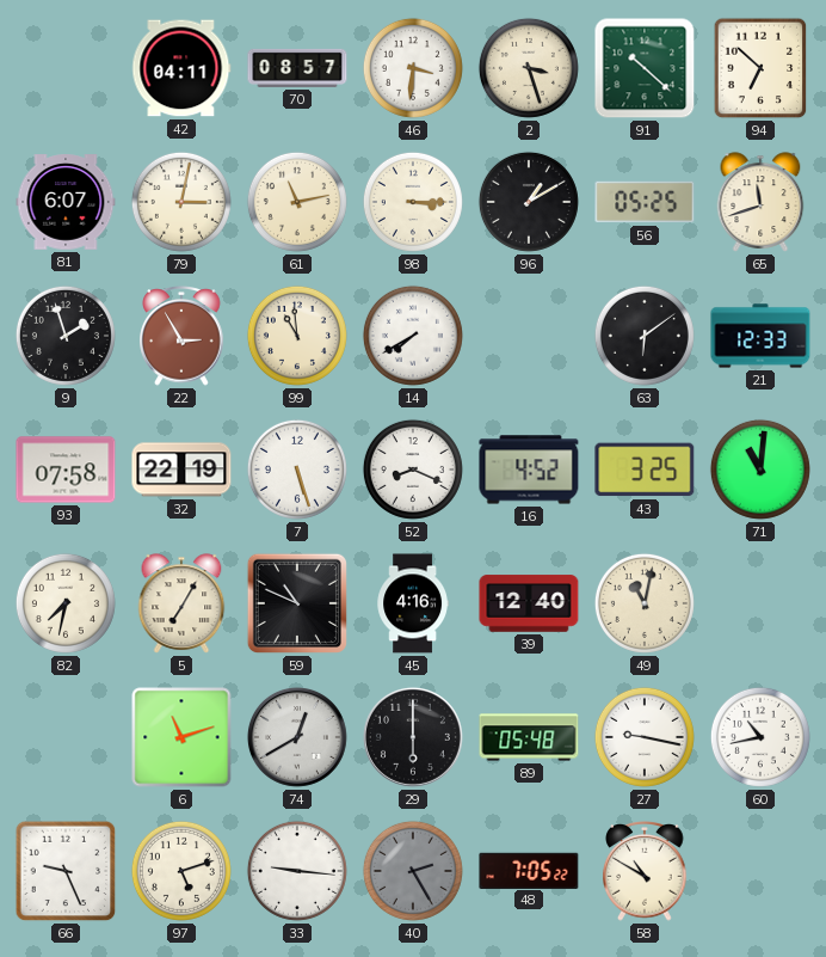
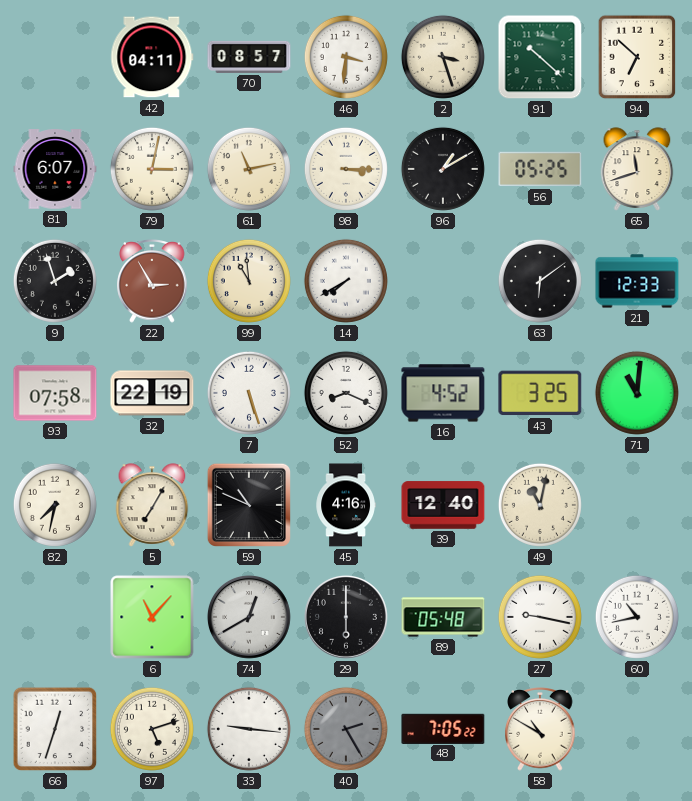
6: 11:12 -> 11:07 (152, 617)
66: 9:26 -> 12:33 (55, 729)
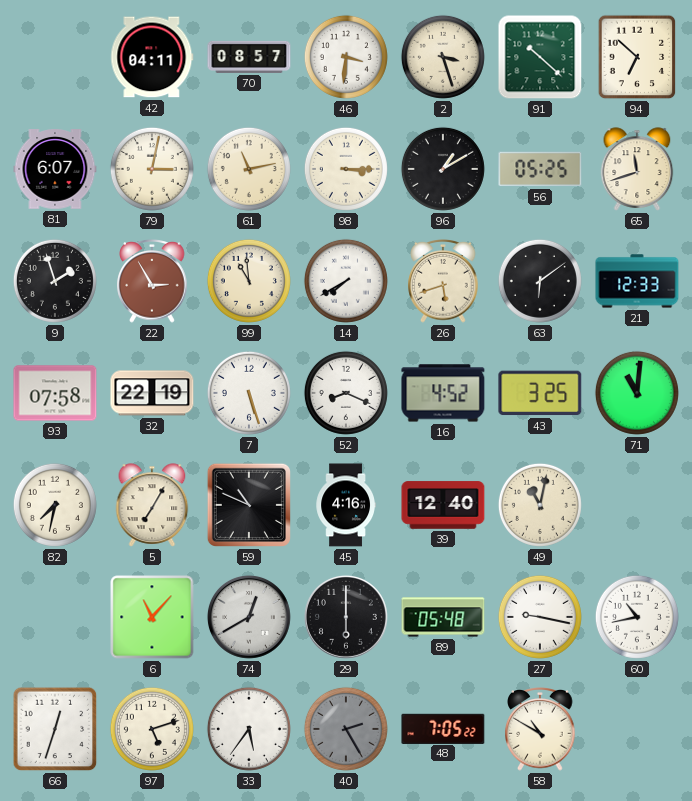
26: none -> 5:42 (443, 282)
33: 9:16 -> 5:36 (249, 729)
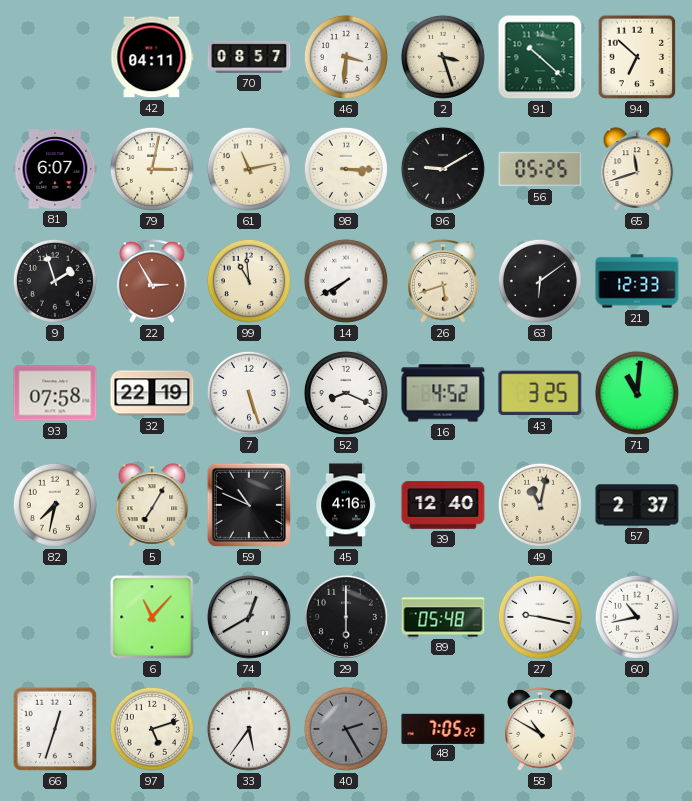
96: 1:10 -> 9:10 (443, 169)
57: none -> 2:37 (637, 505)
